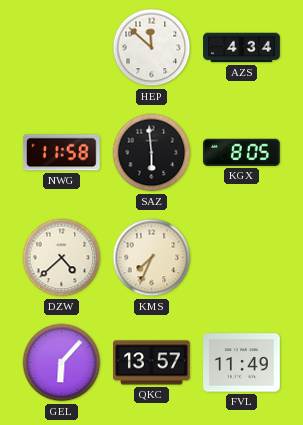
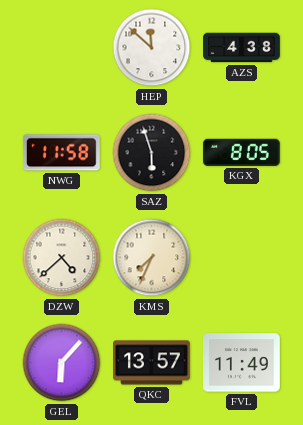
AZS: 4:34 -> 4:38 (242, 48)
SAZ: 5:59 -> 5:57 (152, 153)
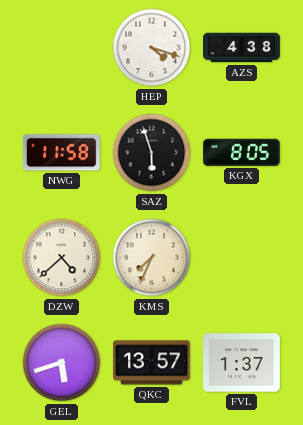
HEP: 11:52 -> 4:18 (152, 48)
GEL: 6:07 -> 5:42 (62, 363)
FVL: 11:49 -> 1:37 (242, 363)
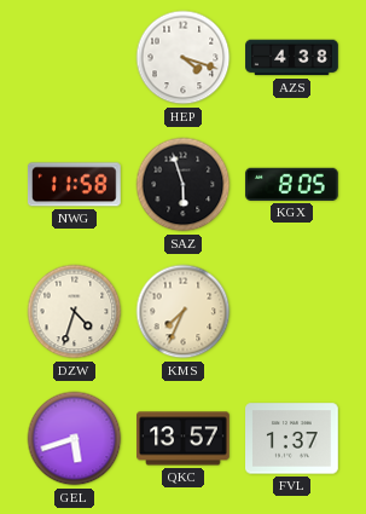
DZW: 4:38 -> 4:33 (75, 312)
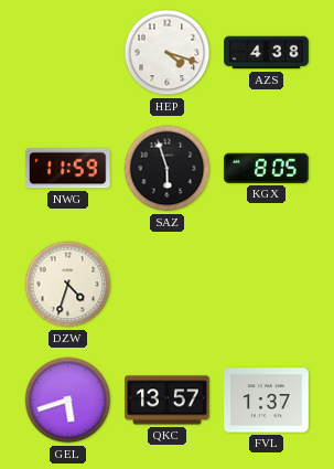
NWG: 11:58 -> 11:59 (67, 169)
KMS: 7:34 -> none (184, 312)
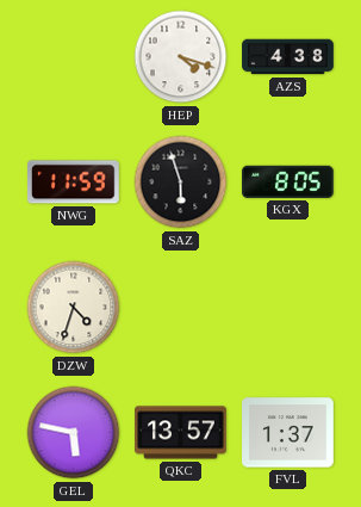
GEL: 5:42 -> 5:47 (74, 433)
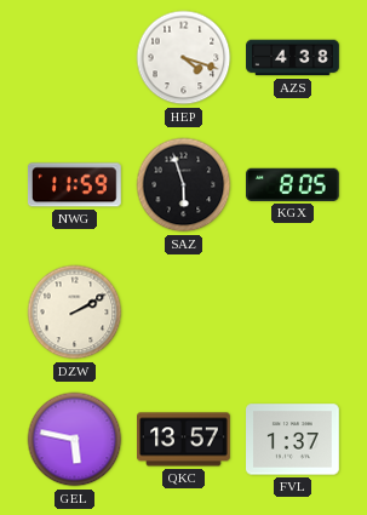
DZW: 4:33 -> 2:10 (75, 313)
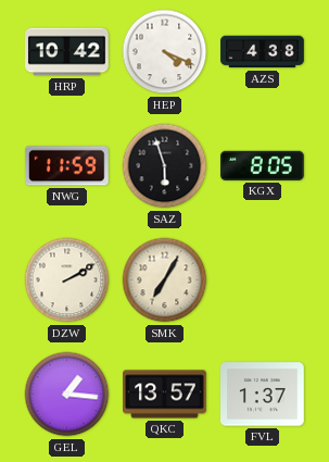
HRP: none -> 10:42 (67, 52)
HEP: 4:18 -> 4:19 (165, 52)
SMK: none -> 7:05 (165, 280)
GEL: 5:47 -> 1:16 (67, 395)
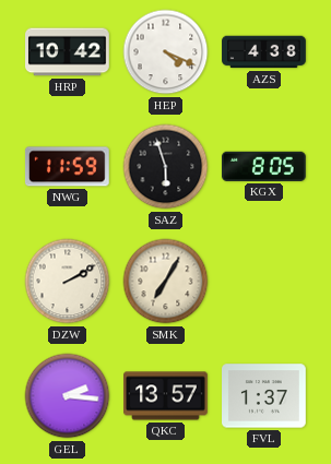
GEL: 1:16 -> 2:16 (68, 396)
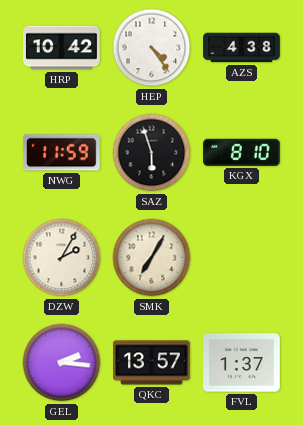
HEP: 4:19 -> 4:24 (152, 48)
KGX: 8:05 -> 8:10 (241, 152)
DZW: 2:10 -> 2:05 (62, 258)
